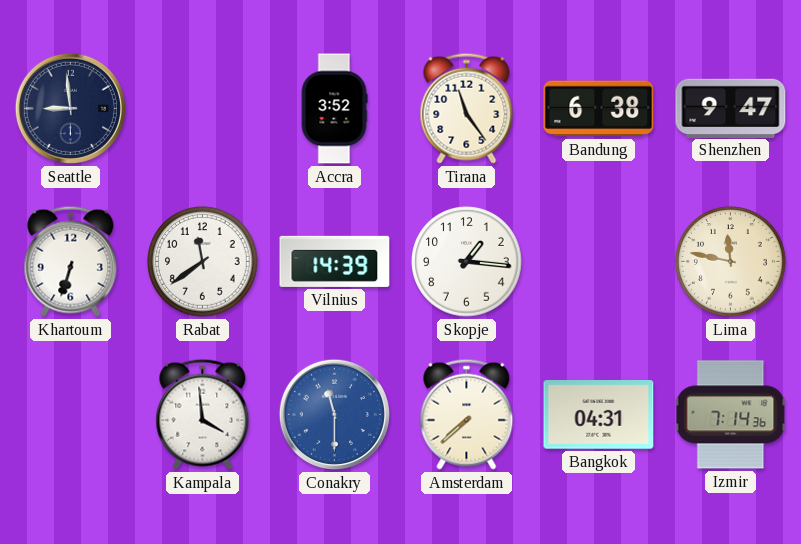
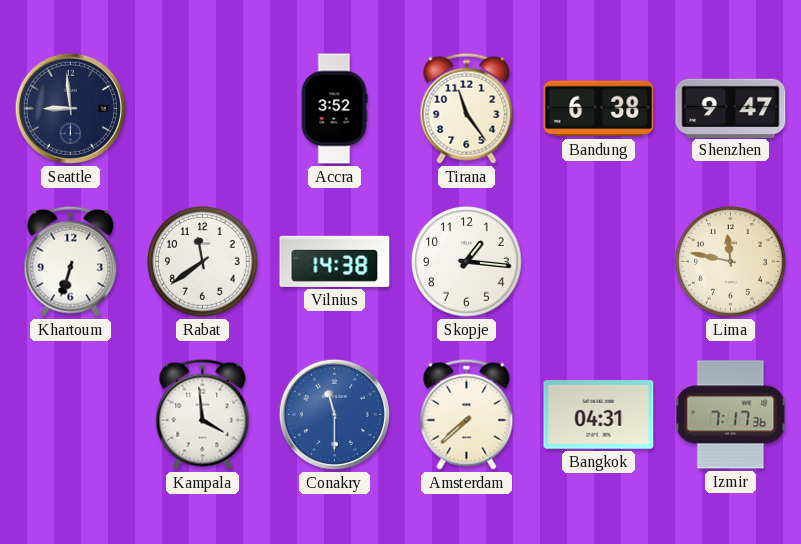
Vilnius: 14:39 -> 14:38 (335, 261)
Izmir: 7:14 -> 7:17 (731, 415)
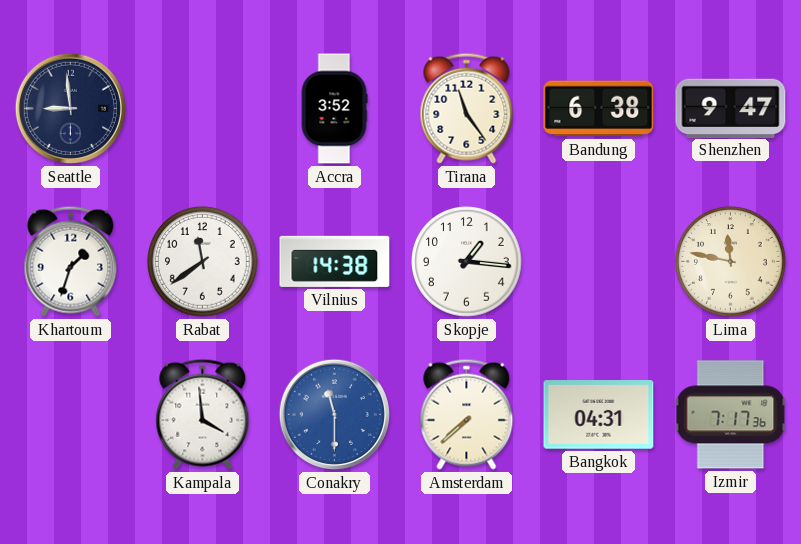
Khartoum: 6:33 -> 1:33 (71, 261)
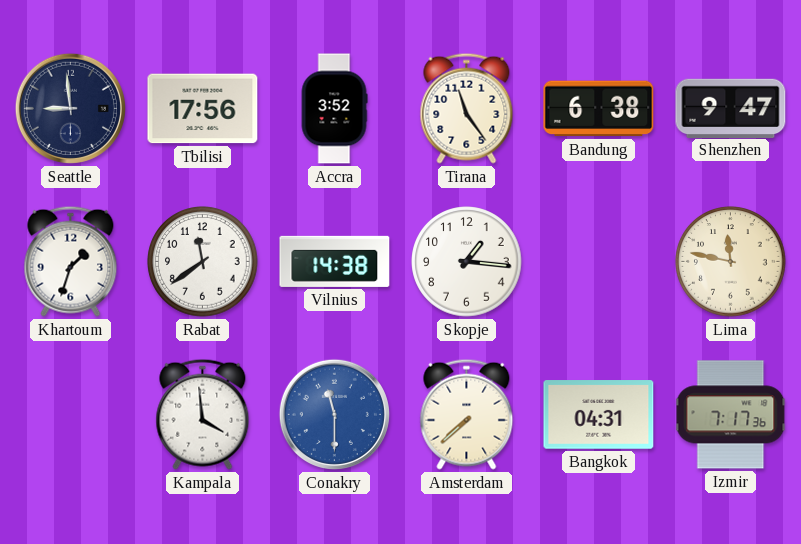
Tbilisi: none -> 17:56 (203, 109)
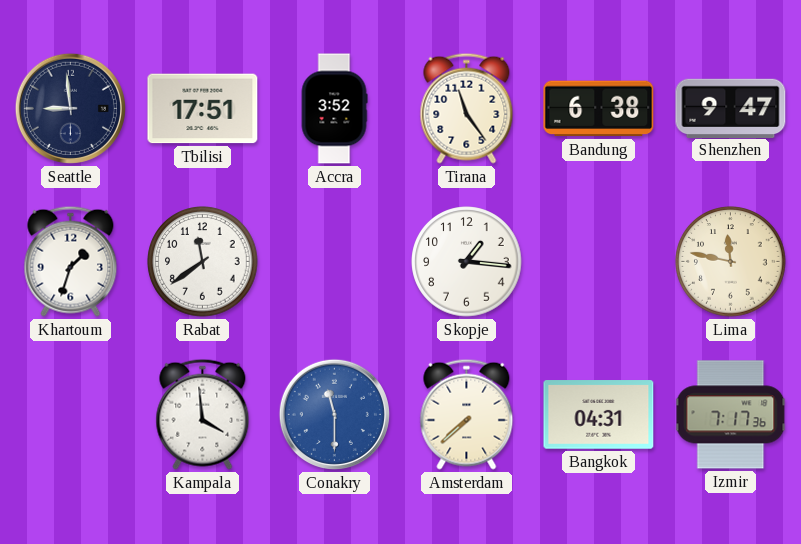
Tbilisi: 17:56 -> 17:51 (203, 109)
Vilnius: 14:38 -> none (335, 261)
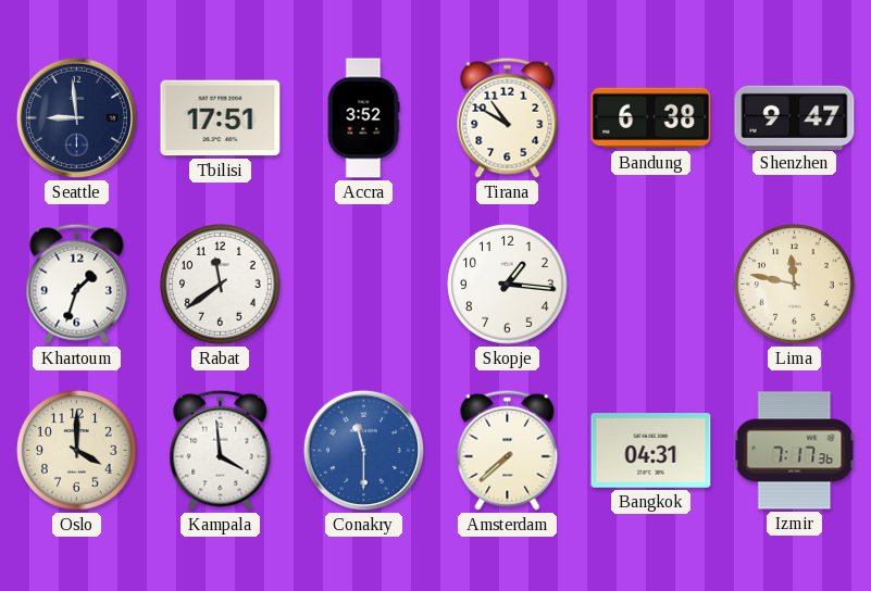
Tirana: 11:24 -> 10:50 (508, 117)
Oslo: none -> 4:00 (77, 451)
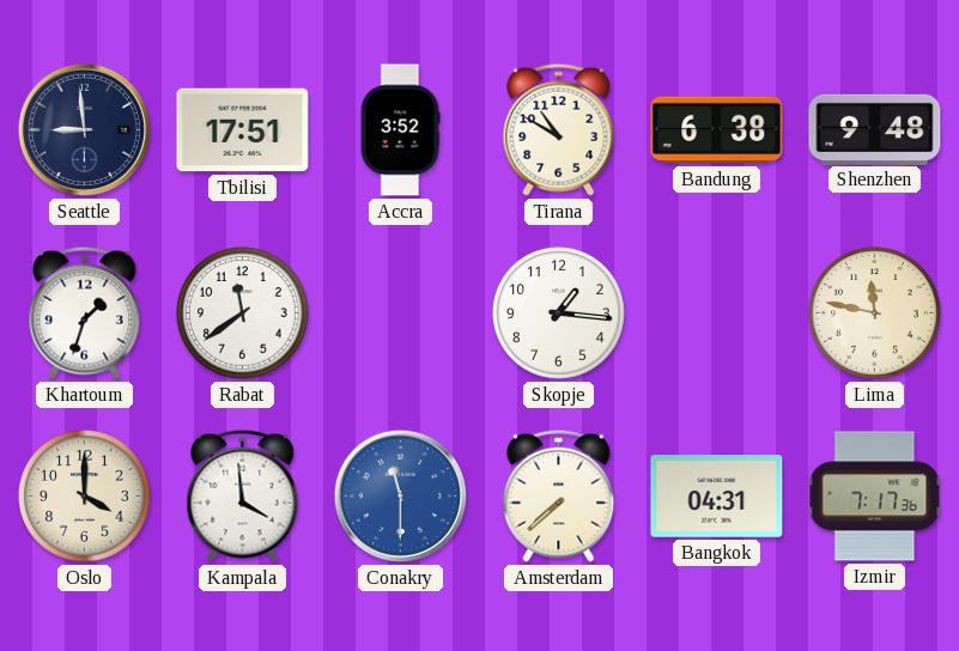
Shenzhen: 9:47 -> 9:48 (875, 129)
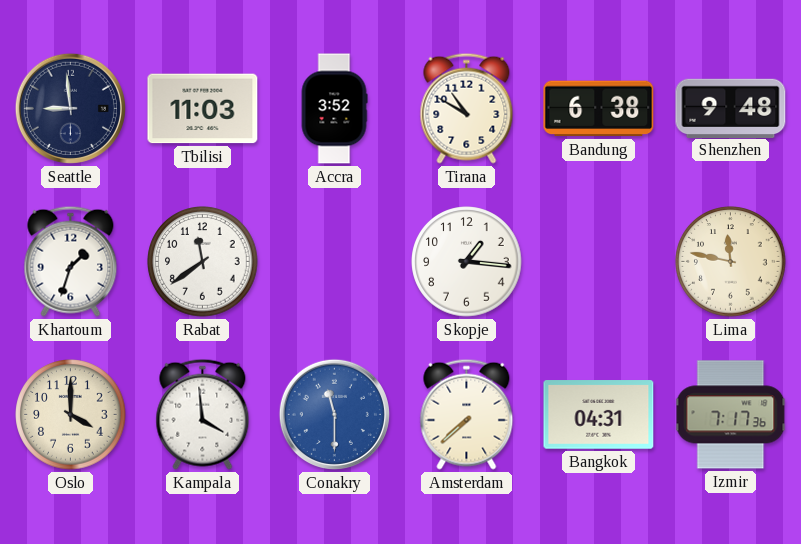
Tbilisi: 17:51 -> 11:03 (203, 109)
